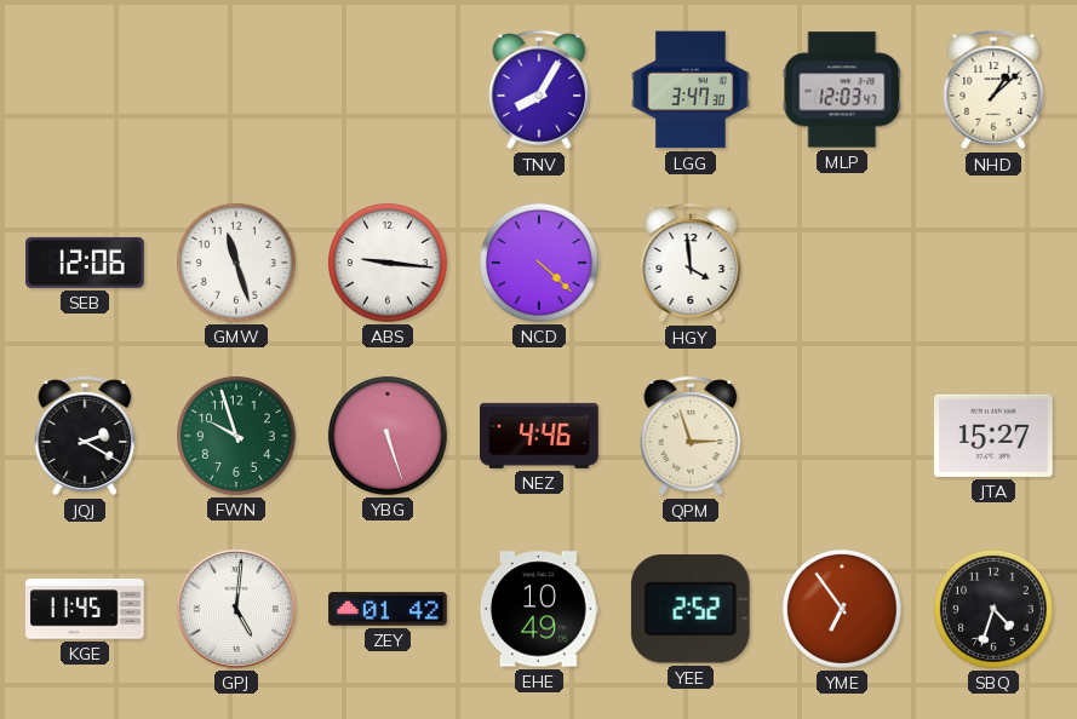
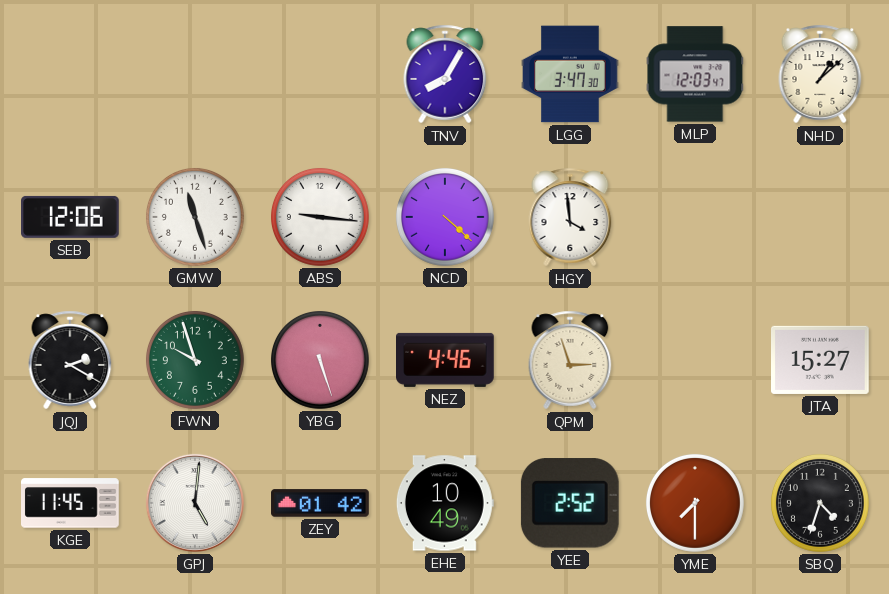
YME: 6:54 -> 7:30 (695, 503)
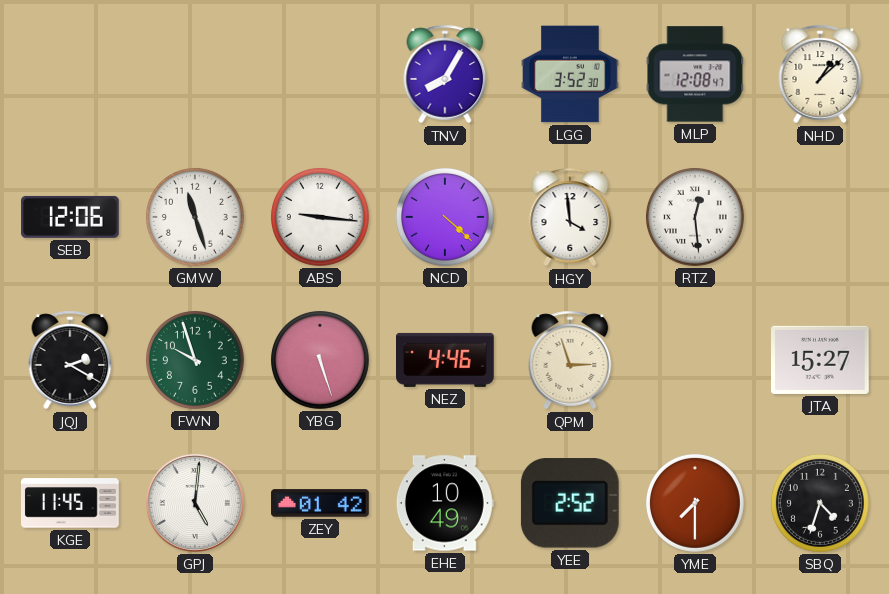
LGG: 3:47 -> 3:52 (570, 74)
MLP: 12:03 -> 12:08 (695, 74)
RTZ: none -> 12:29 (695, 217)
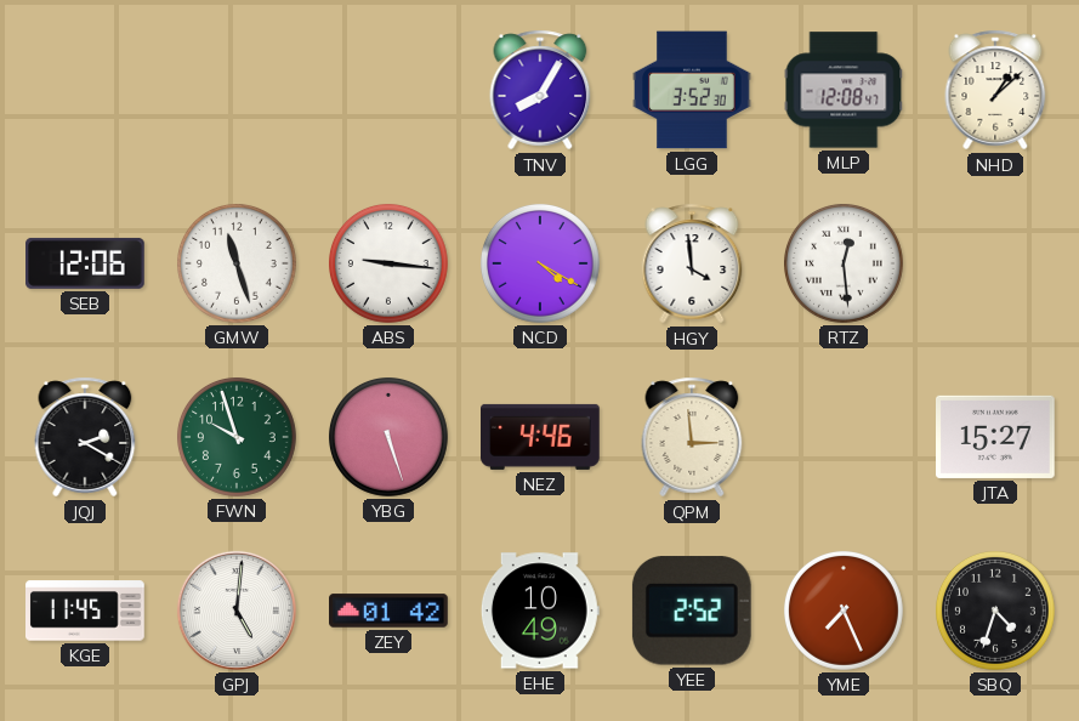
NCD: 4:22 -> 4:20 (540, 263)
QPM: 2:57 -> 2:59 (692, 437)
YME: 7:30 -> 7:26 (844, 611)
